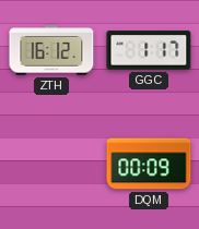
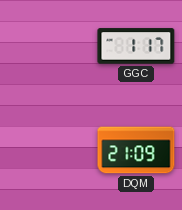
ZTH: 16:12 -> none (51, 50)
DQM: 00:09 -> 21:09 (136, 150)
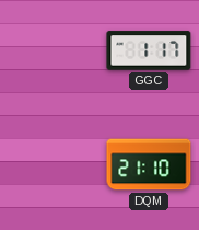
DQM: 21:09 -> 21:10 (149, 164)
